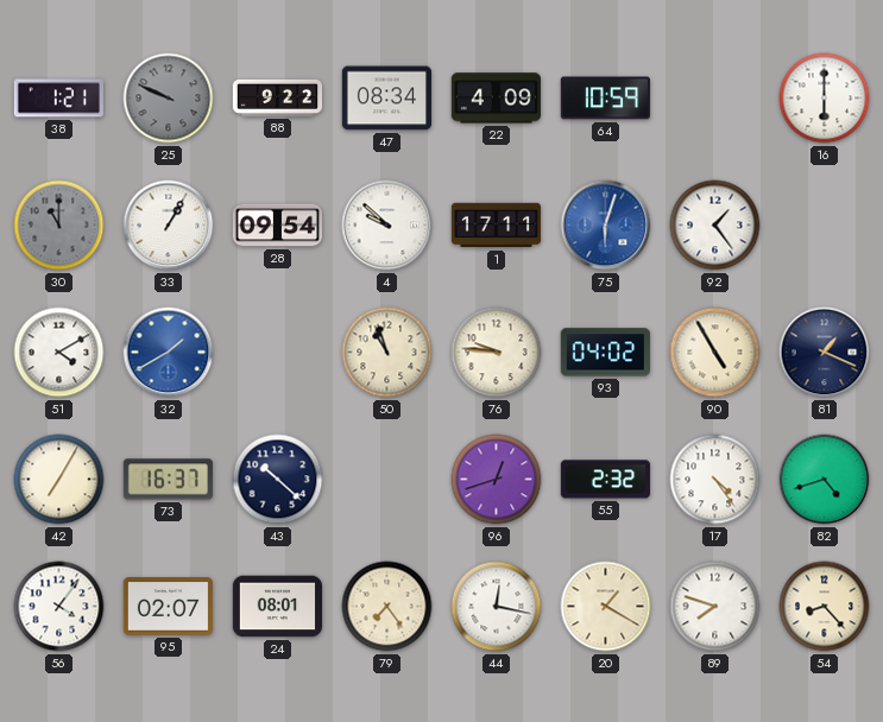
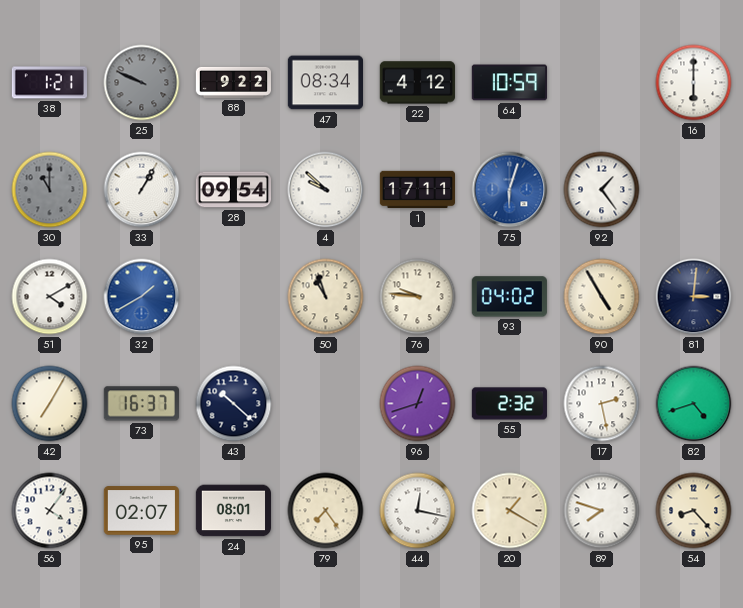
22: 4:09 -> 4:12 (417, 83)
81: 1:19 -> 3:01 (694, 297)
17: 4:24 -> 2:28 (602, 404)
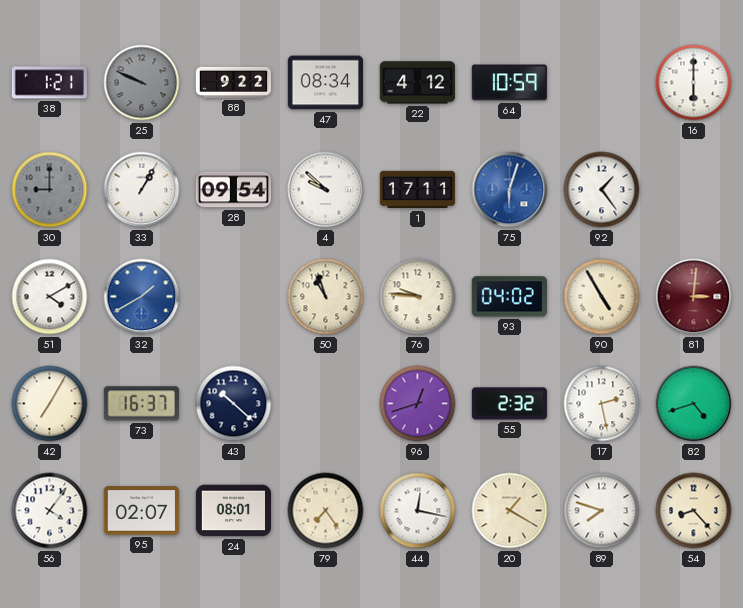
30: 11:00 -> 9:00 (50, 190)
81 dial: navy -> burgundy (694, 297)
